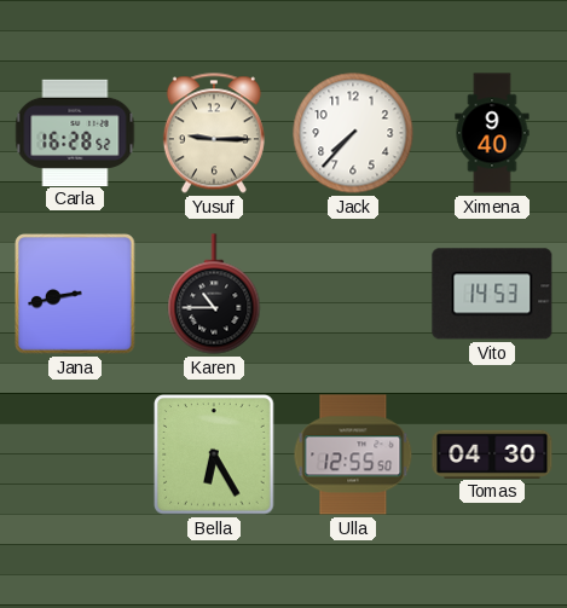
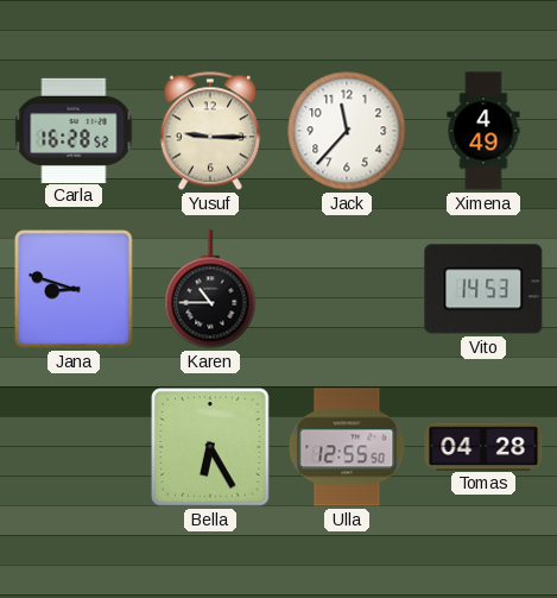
Jack: 7:37 -> 11:37 (347, 131)
Ximena: 9:40 -> 4:49 (483, 131)
Jana: 8:43 -> 8:48 (74, 289)
Tomas: 04:30 -> 04:28 (483, 446)
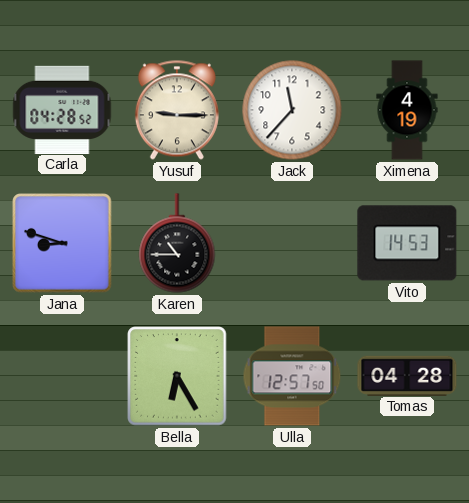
Carla: 16:28 -> 04:28 (62, 109)
Ximena: 4:49 -> 4:19 (407, 110)
Ulla: 12:55 -> 12:57 (292, 376)
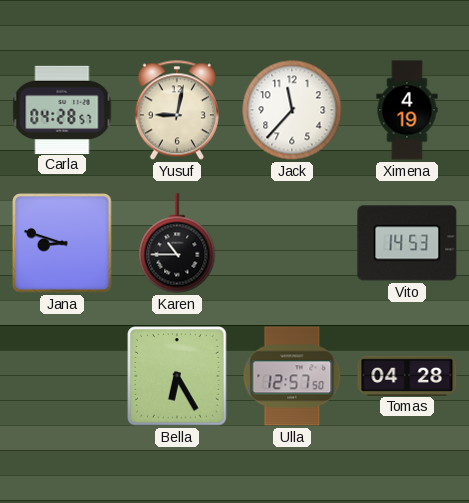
Carla: 04:28:52 -> 04:28:57 (62, 109)
Yusuf: 9:15 -> 9:02 (177, 110)
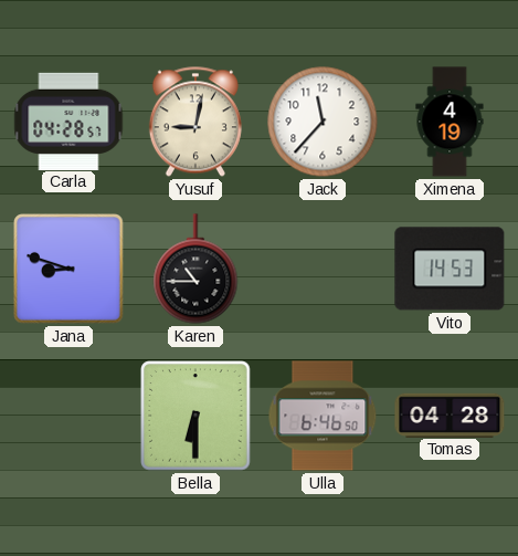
Bella: 6:25 -> 6:30 (195, 416)
Ulla: 12:57 -> 6:46 (323, 416)
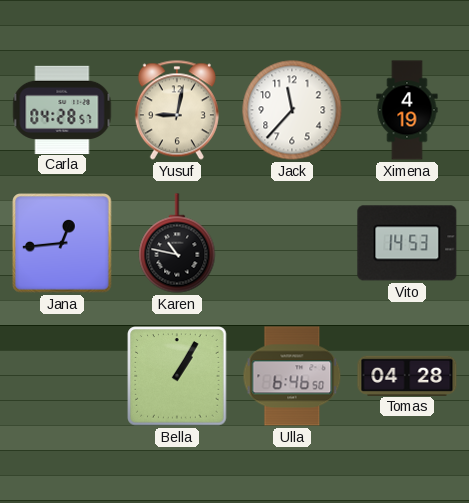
Jana: 8:48 -> 12:44 (62, 243)
Karen: 10:45 -> 10:47 (177, 243)
Bella: 6:30 -> 1:05 (177, 376)
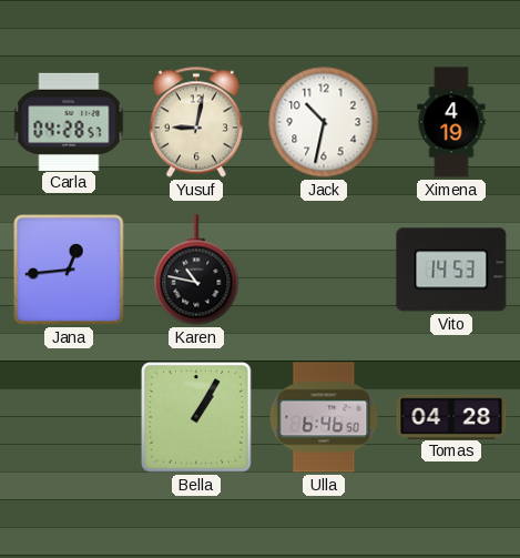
Jack: 11:37 -> 10:32 (324, 122)
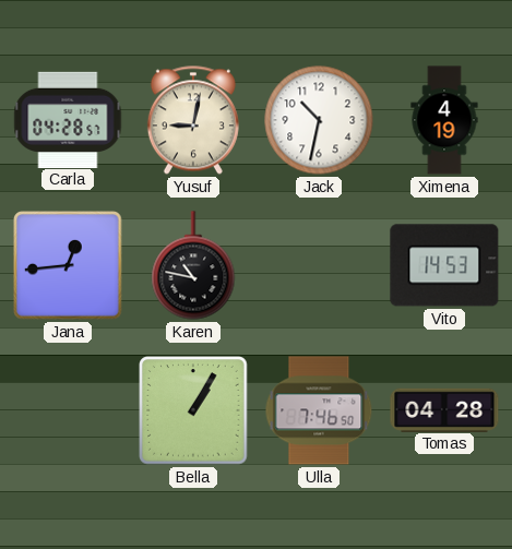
Ulla: 6:46 -> 7:46 (319, 410)
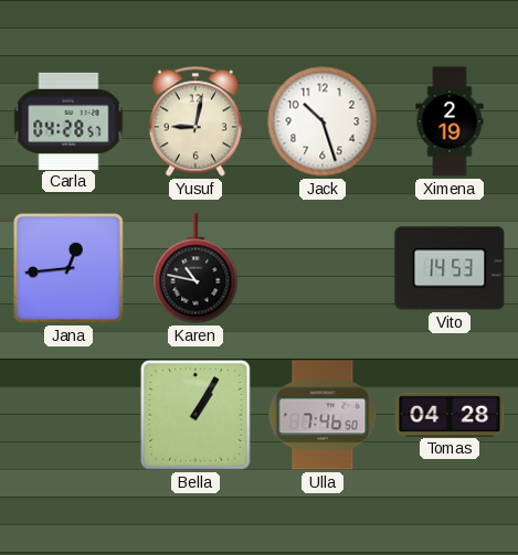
Jack: 10:32 -> 10:27 (323, 121)
Ximena: 4:19 -> 2:19 (450, 121)
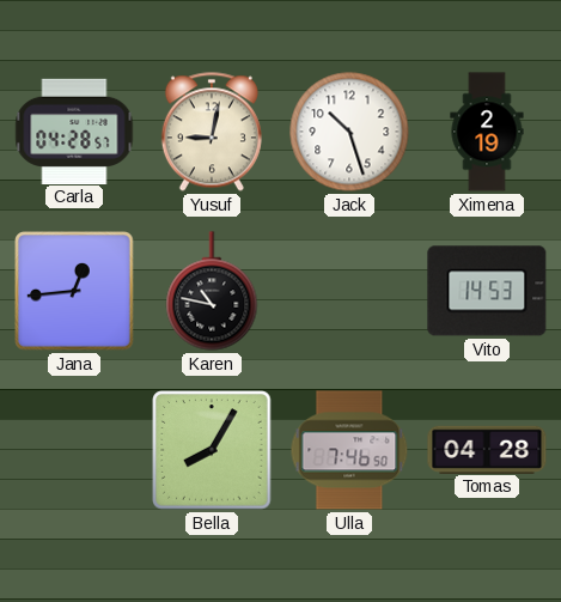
Bella: 1:05 -> 8:05 (212, 450)
